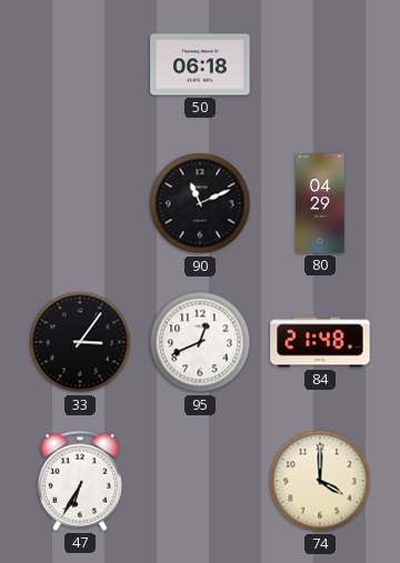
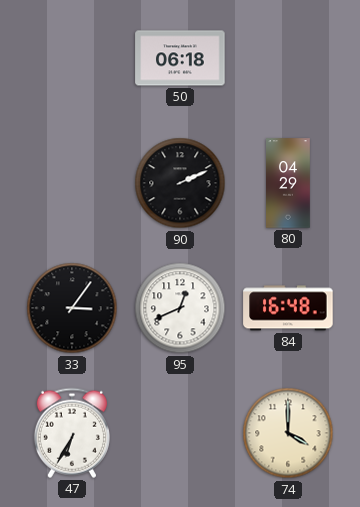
90: 11:11 -> 2:11 (180, 183)
84: 21:48 -> 16:48 (288, 308)
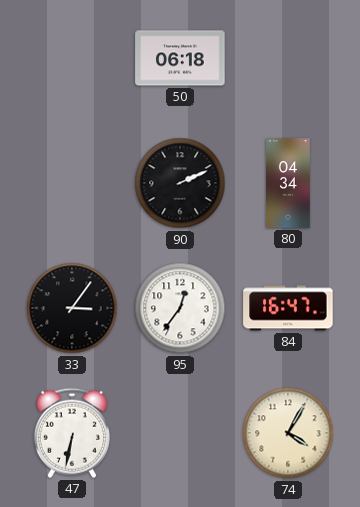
80: 04:29 -> 04:34 (289, 183)
95: 12:41 -> 12:36 (180, 308)
84: 16:48 -> 16:47 (288, 308)
47: 6:35 -> 6:32 (72, 433)
74: 4:00 -> 4:05 (288, 433)
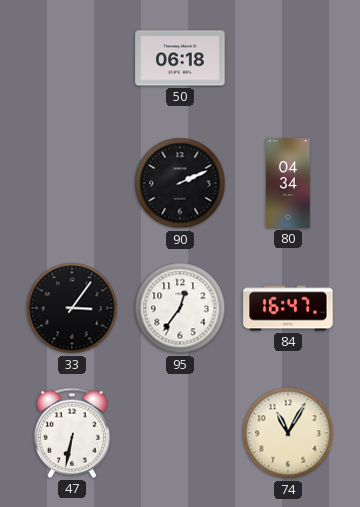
74: 4:05 -> 11:05 (288, 433)
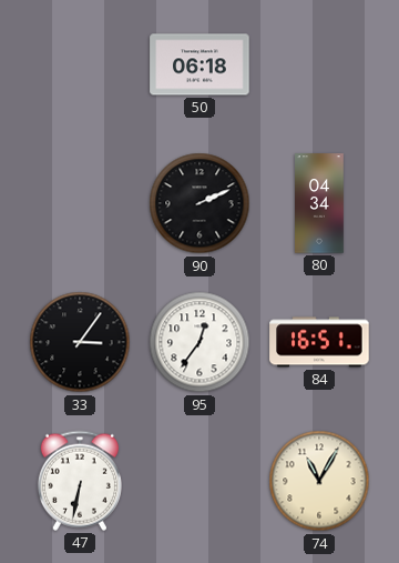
84: 16:47 -> 16:51 (319, 342)
